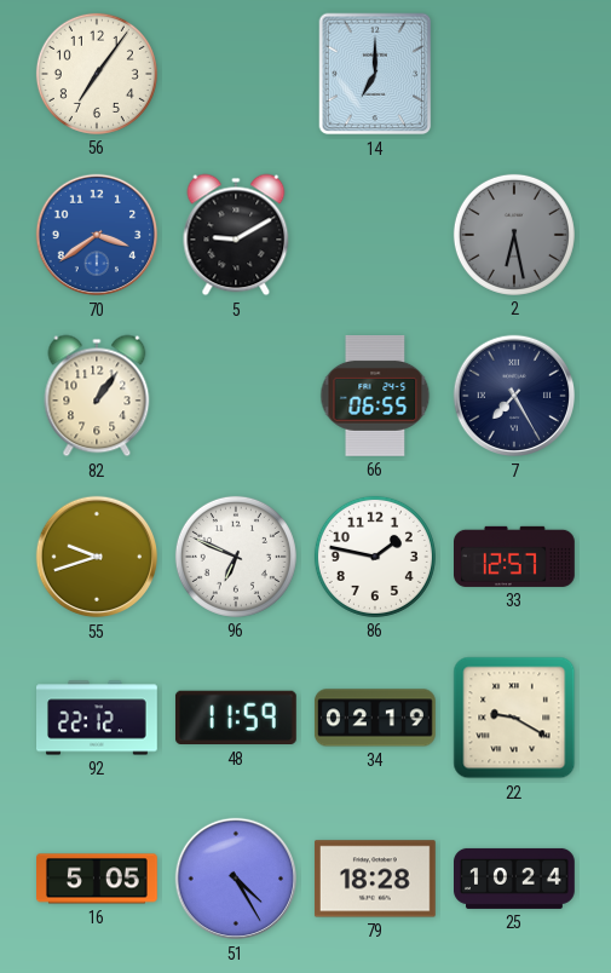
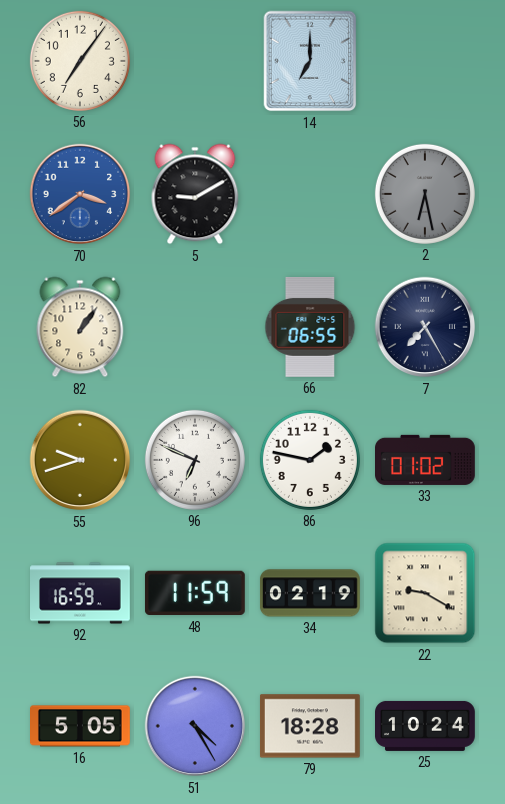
33: 12:57 -> 01:02 (426, 460)
92: 22:12 -> 16:59 (81, 593)
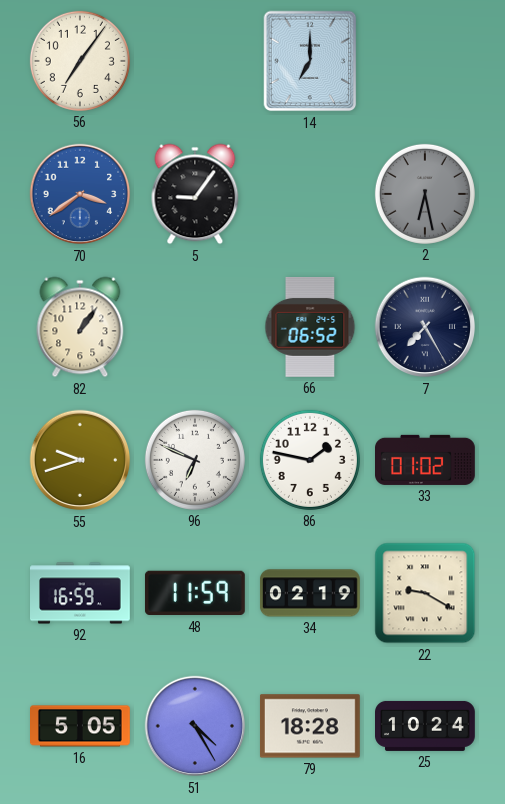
5: 9:10 -> 9:06 (195, 194)
66: 06:55 -> 06:52 (310, 327)
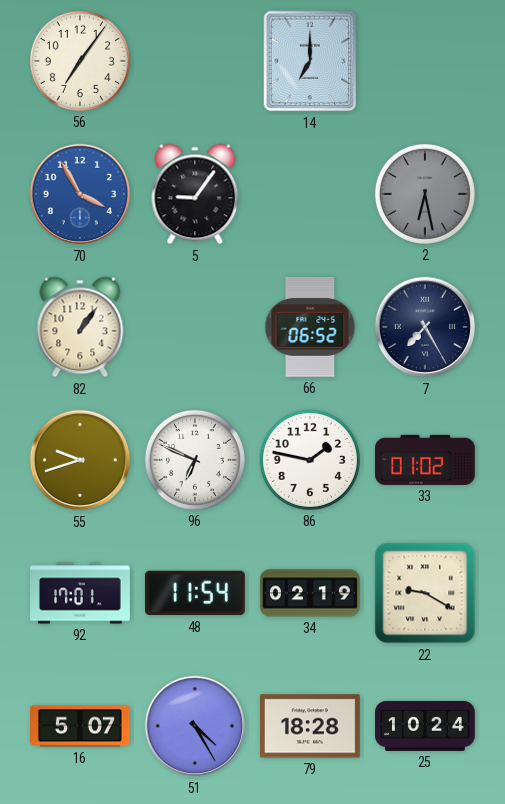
70: 3:39 -> 3:55 (80, 194)
92: 16:59 -> 17:01 (81, 593)
48: 11:59 -> 11:54 (195, 593)
16: 5:05 -> 5:07 (81, 726)
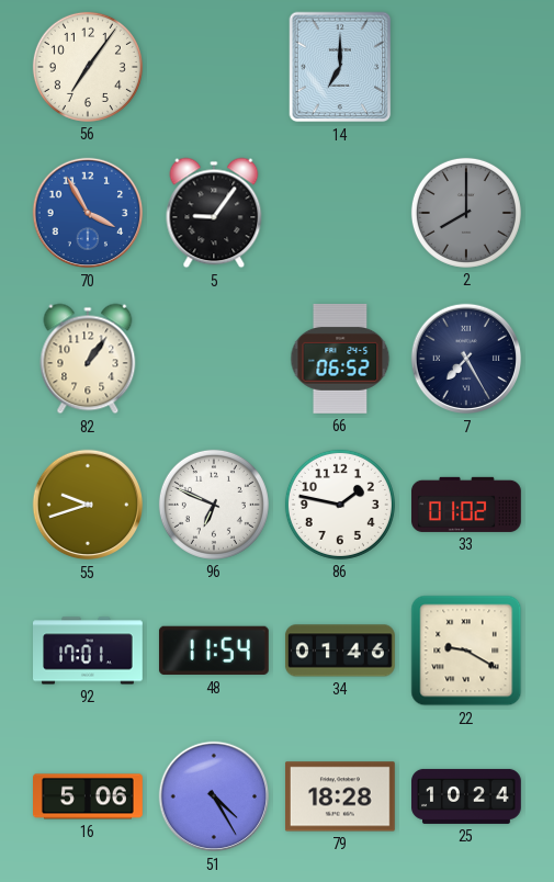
2: 6:28 -> 8:00 (466, 213)
34: 02:19 -> 01:46 (340, 651)
16: 5:07 -> 5:06 (89, 796)
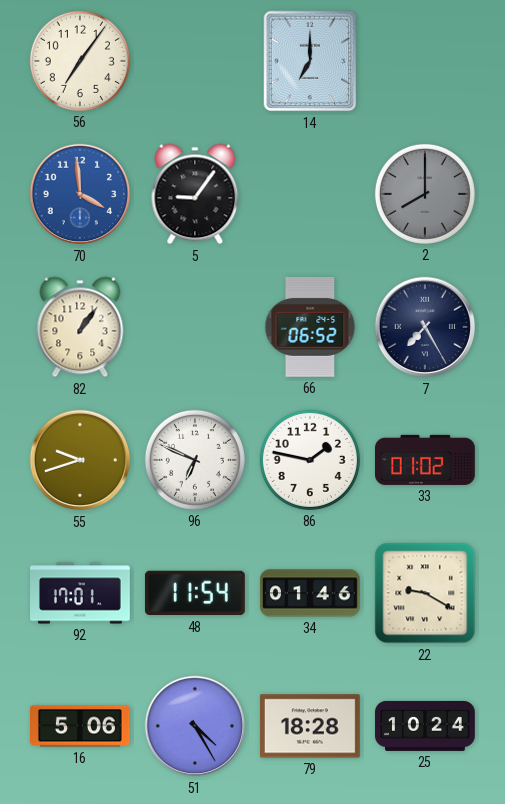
70: 3:55 -> 3:59 (80, 194)
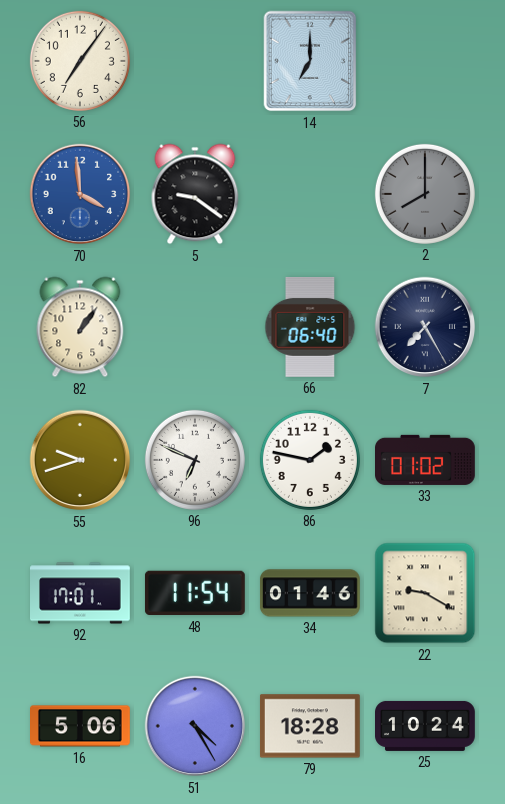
5: 9:06 -> 9:21 (195, 194)
66: 06:52 -> 06:40 (310, 327)
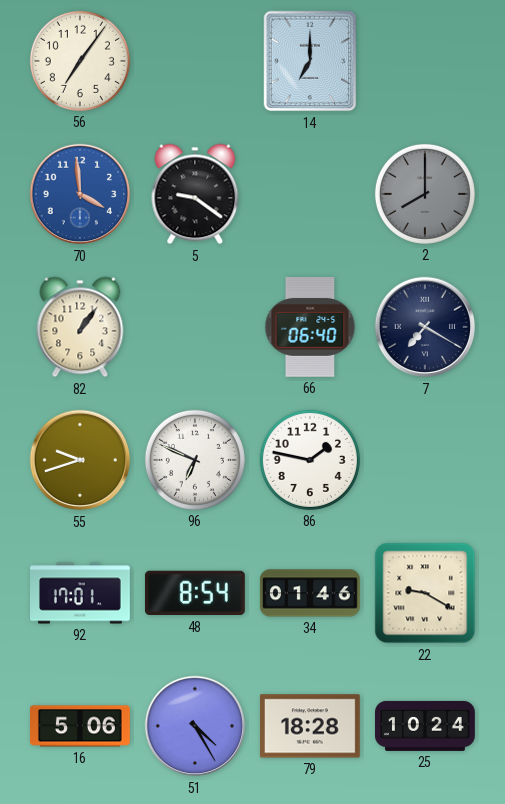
7: 7:25 -> 7:20 (425, 327)
33: 01:02 -> none (426, 460)
48: 11:54 -> 8:54 (195, 593)
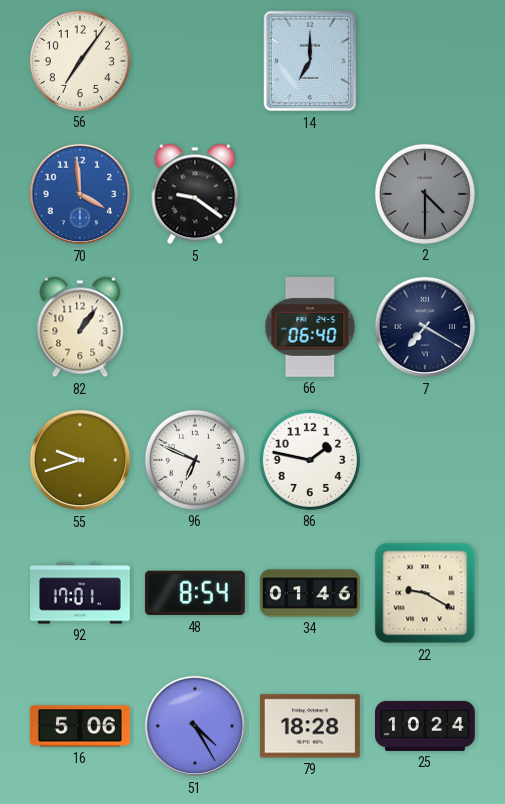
2: 8:00 -> 4:30 (425, 194)
